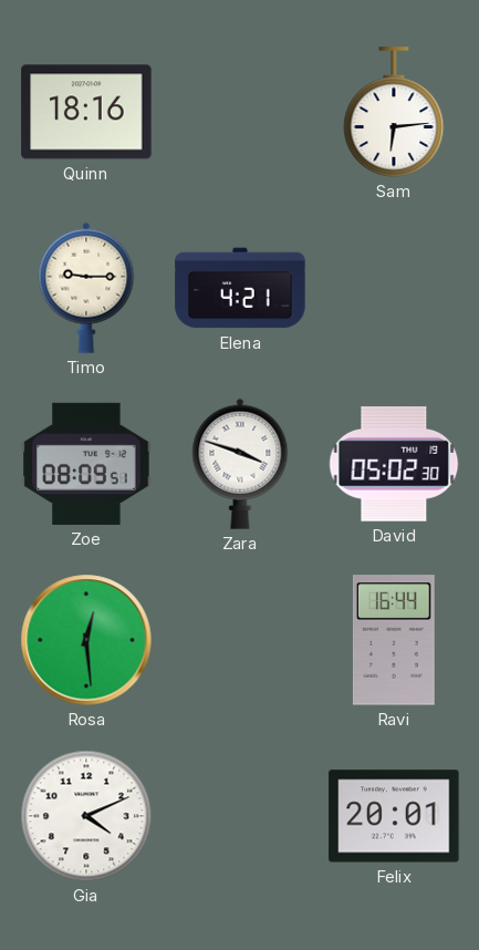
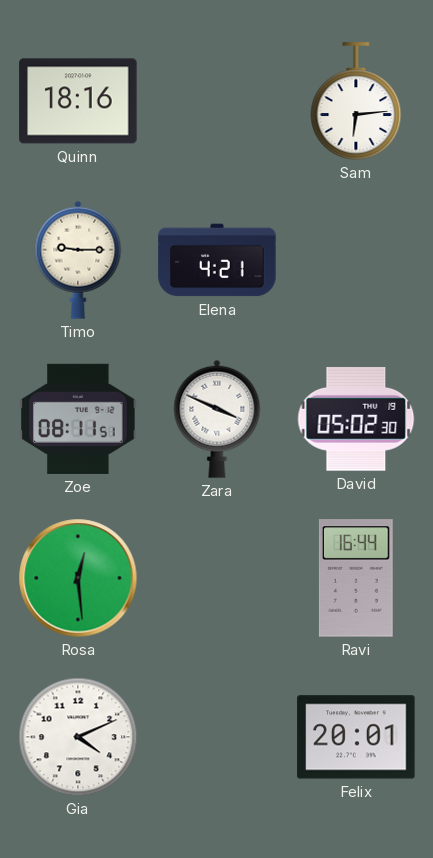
Zoe: 08:09 -> 08:11 (78, 419)
Zara: 3:48 -> 3:49 (217, 419)
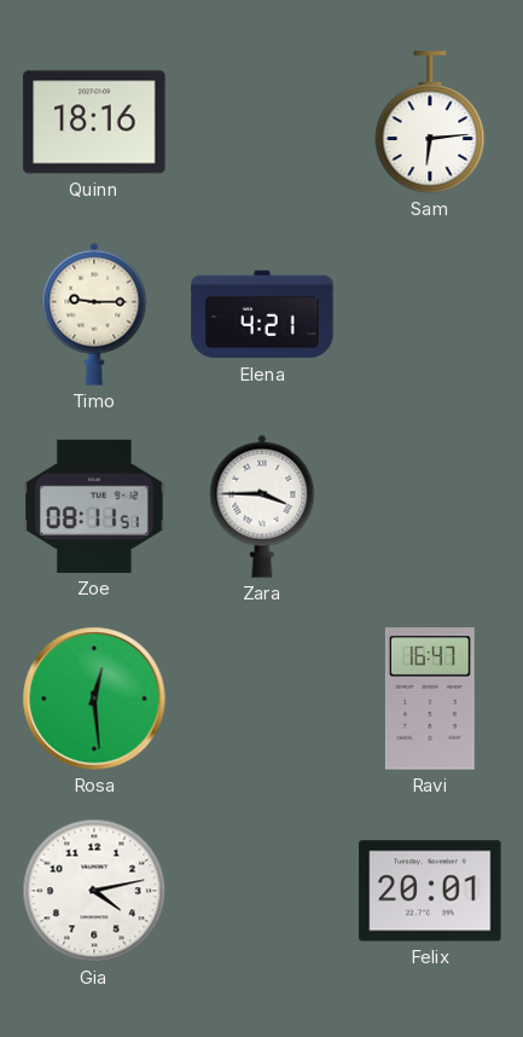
Zara: 3:49 -> 3:45 (262, 506)
David: 05:02 -> none (356, 419)
Ravi: 16:44 -> 16:47 (430, 699)
Gia: 4:11 -> 4:13 (94, 891)
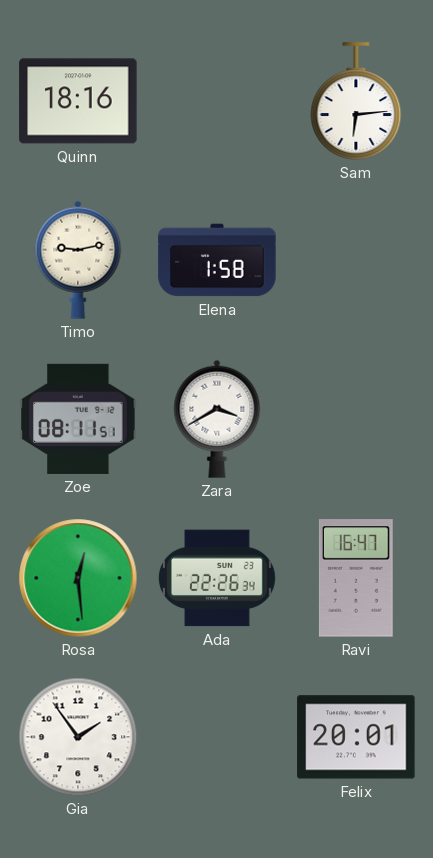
Timo: 9:15 -> 9:13 (78, 260)
Elena: 4:21 -> 1:58 (217, 260)
Zara: 3:45 -> 3:40 (217, 419)
Ada: none -> 22:26 (217, 578)
Gia: 4:13 -> 1:54 (78, 737)
